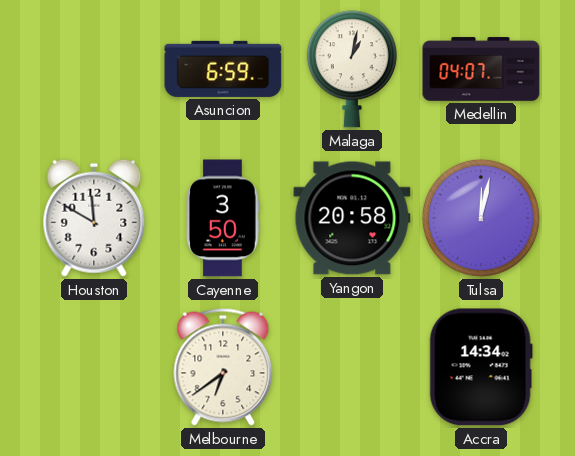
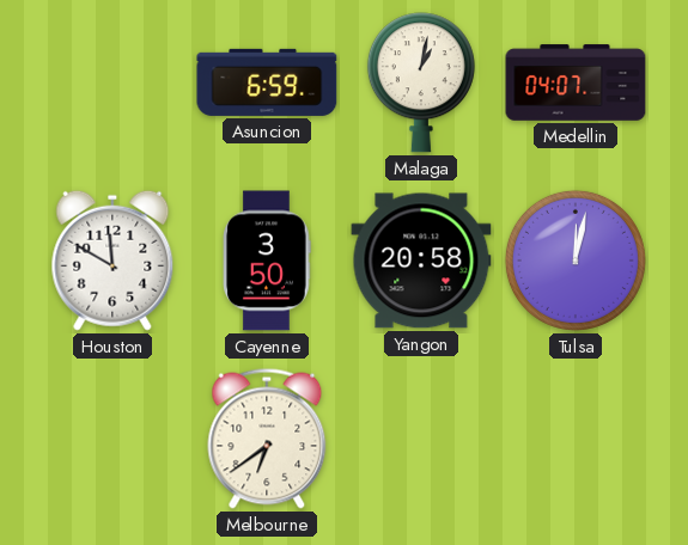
Accra: 14:34 -> none (481, 367)
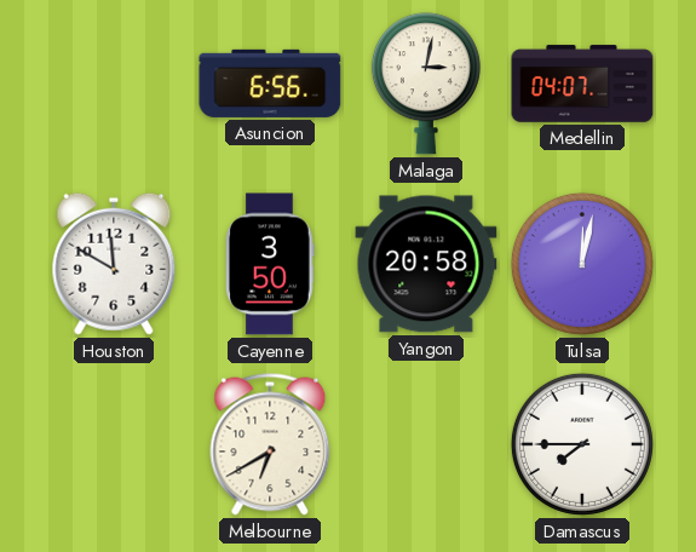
Asuncion: 6:59 -> 6:56 (270, 84)
Malaga: 1:02 -> 3:02 (426, 84)
Melbourne: 6:39 -> 6:40 (270, 444)
Damascus: none -> 7:45 (582, 444)
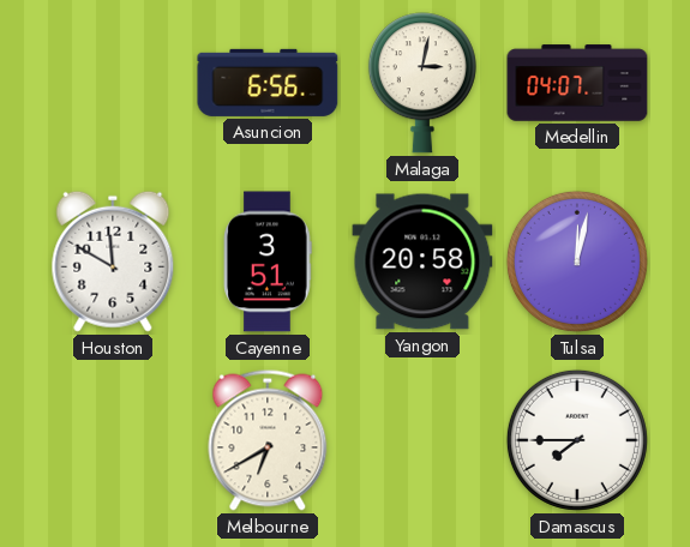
Cayenne: 3:50 -> 3:51 (268, 262)
